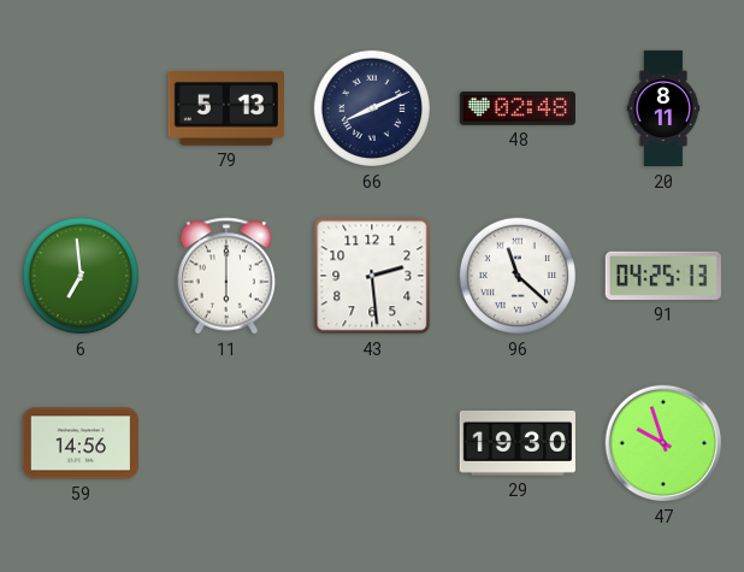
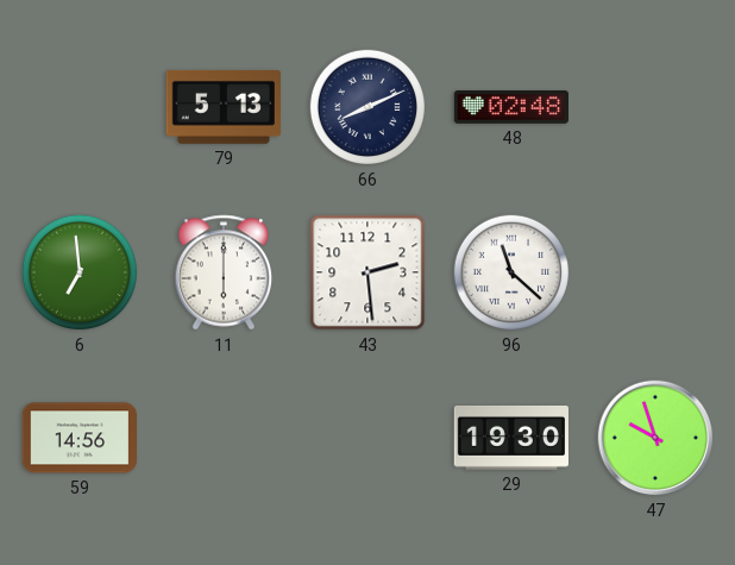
20: 8:11 -> none (663, 108)
91: 04:25 -> none (663, 276)
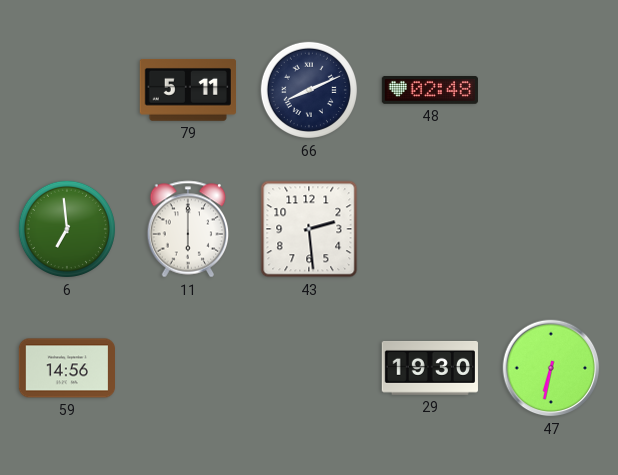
79: 5:13 -> 5:11 (188, 90)
96: 11:22 -> none (511, 272)
47: 9:57 -> 6:32 (551, 368)
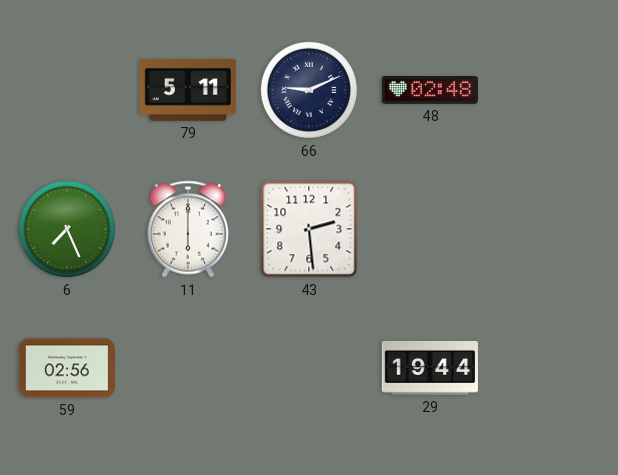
66: 8:11 -> 9:11 (309, 90)
6: 6:59 -> 7:26 (67, 229)
59: 14:56 -> 02:56 (66, 368)
29: 19:30 -> 19:44 (430, 368)
47: 6:32 -> none (551, 368)
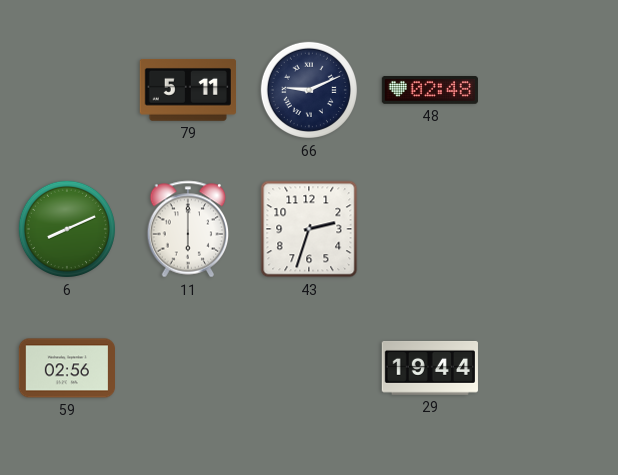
6: 7:26 -> 8:11 (67, 229)
43: 2:29 -> 2:33 (309, 229)
